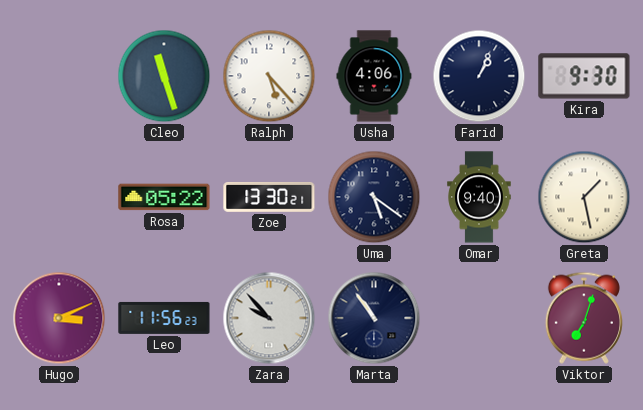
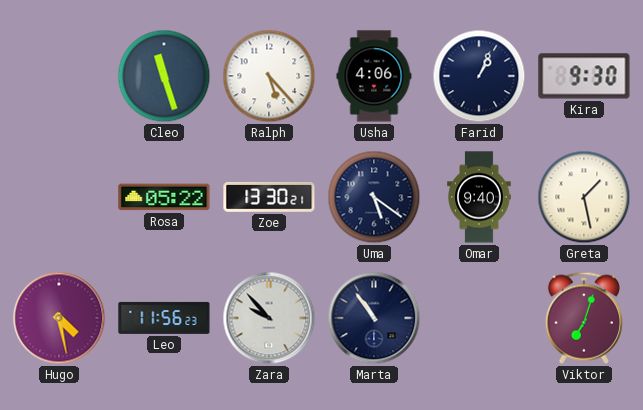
Hugo: 3:11 -> 4:28 (59, 318)
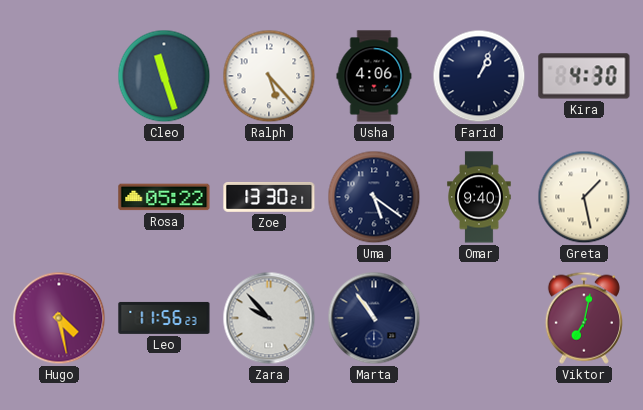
Kira: 9:30 -> 4:30 (584, 76)
Viktor: 7:03 -> 7:02 (584, 318)
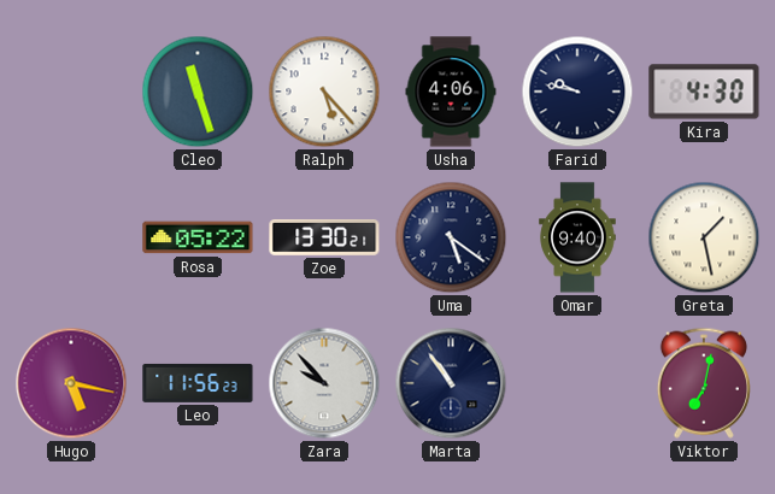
Farid: 1:04 -> 9:47 (577, 92)
Hugo: 4:28 -> 5:17 (71, 383)
